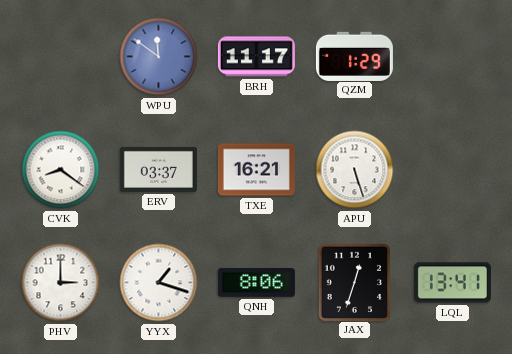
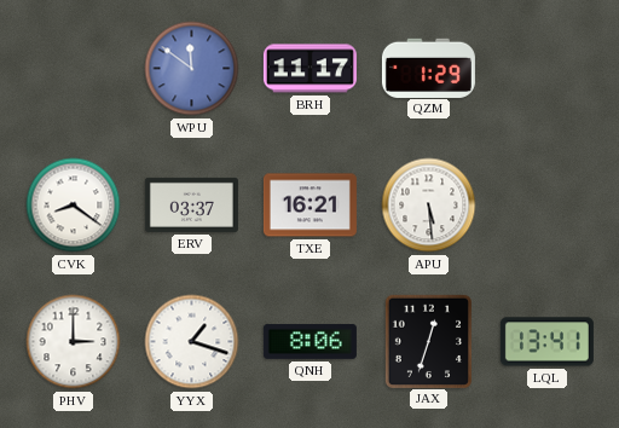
APU: 5:27 -> 5:29 (429, 206)
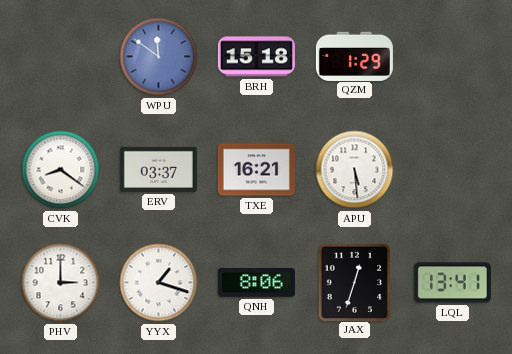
BRH: 11:17 -> 15:18 (256, 57)
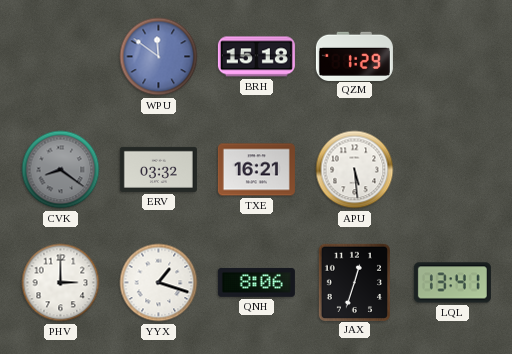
CVK dial: white -> grey (61, 170)
ERV: 03:37 -> 03:32 (158, 169)
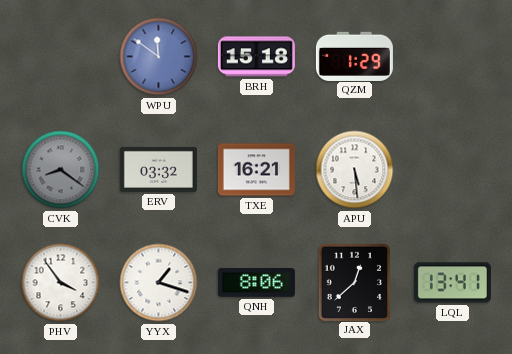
PHV: 3:00 -> 3:54 (61, 283)
JAX: 12:33 -> 12:38 (354, 282)
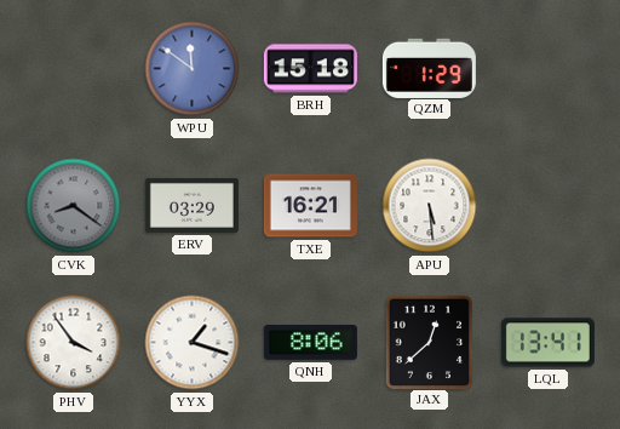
ERV: 03:32 -> 03:29 (191, 205)
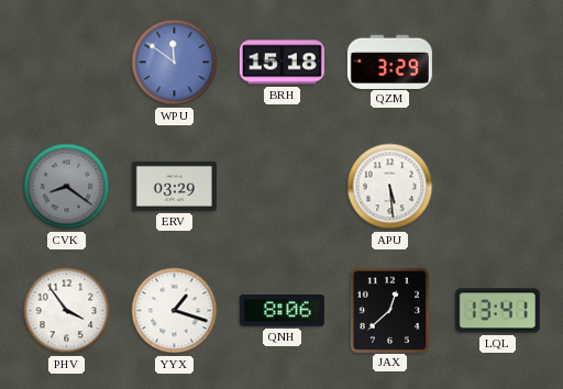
QZM: 1:29 -> 3:29 (389, 62)
TXE: 16:21 -> none (310, 206)
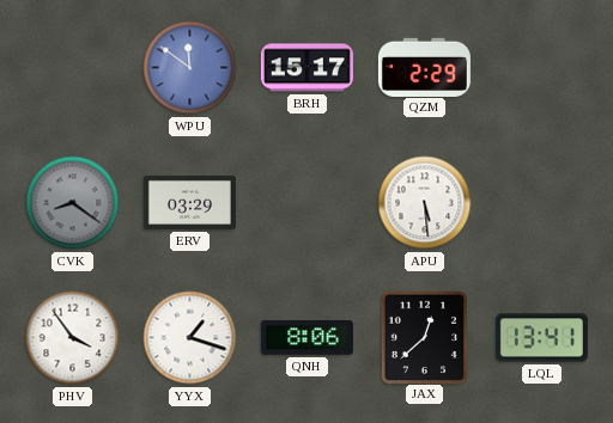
BRH: 15:18 -> 15:17 (306, 68)
QZM: 3:29 -> 2:29 (424, 67)
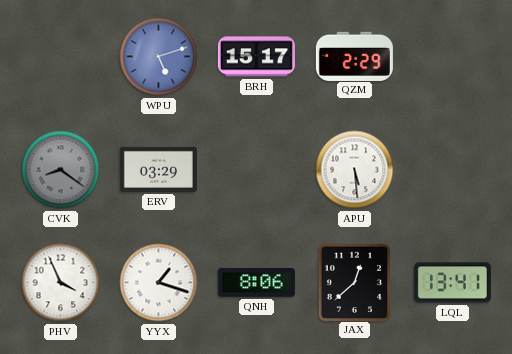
WPU: 11:51 -> 5:12 (159, 57)
PHV: 3:54 -> 3:56 (61, 283)
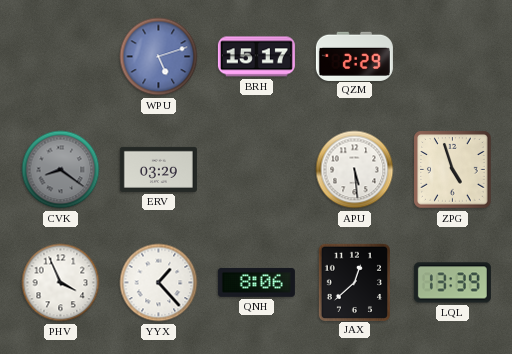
ZPG: none -> 4:57 (453, 170)
YYX: 1:18 -> 1:23 (159, 283)
LQL: 13:41 -> 13:39 (452, 283)
